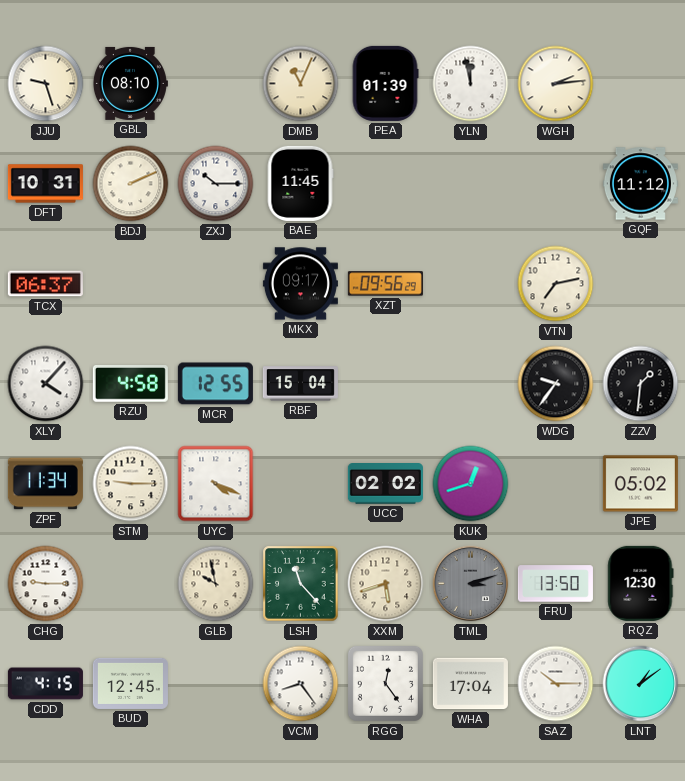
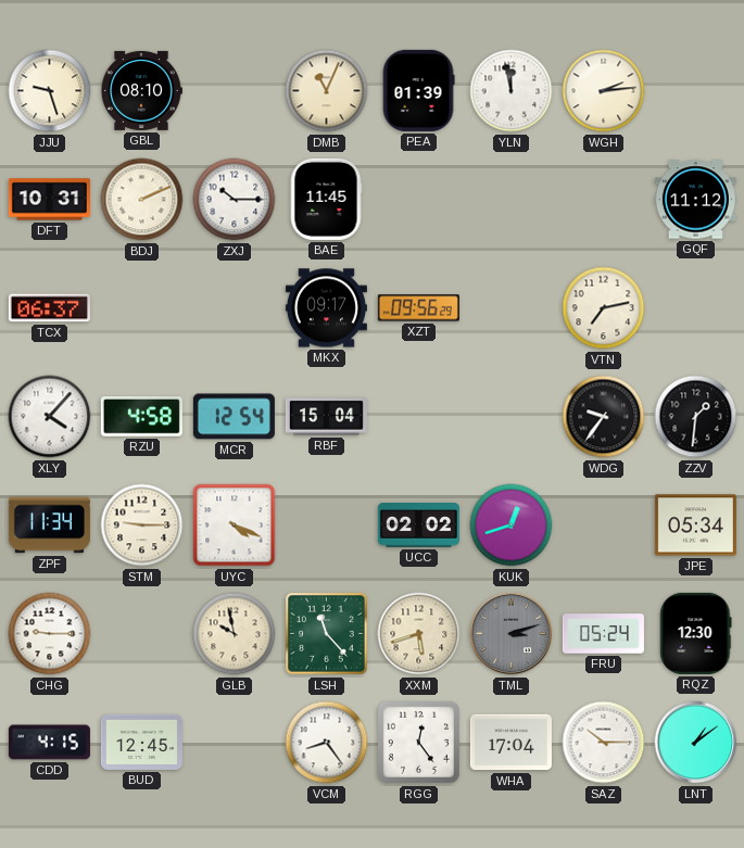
MCR: 12:55 -> 12:54 (234, 417)
JPE: 05:02 -> 05:34 (695, 526)
FRU: 13:50 -> 05:24 (603, 634)
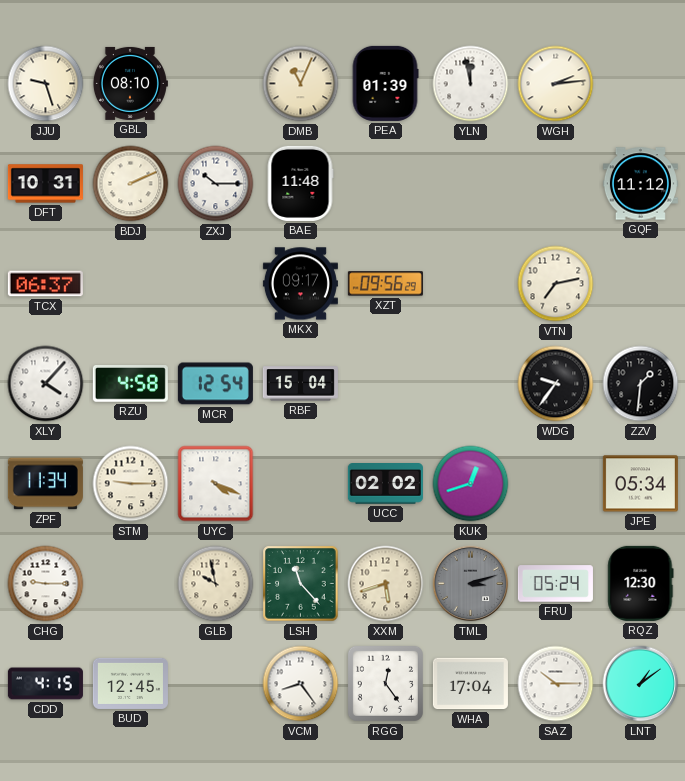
BAE: 11:45 -> 11:48 (300, 183)
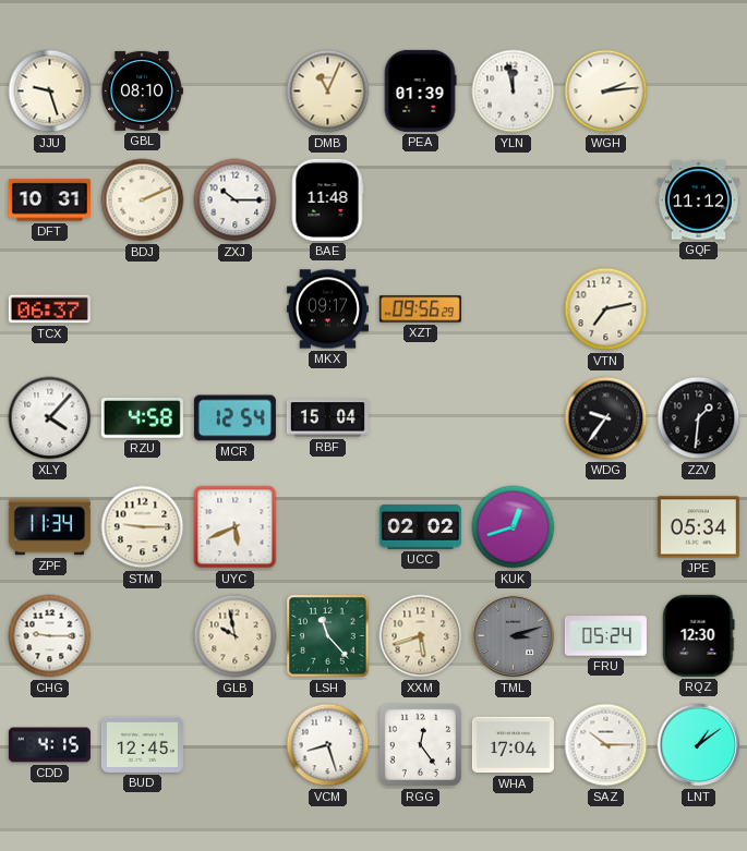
UYC: 4:19 -> 5:41 (236, 527)
VCM: 8:24 -> 8:27 (328, 745)
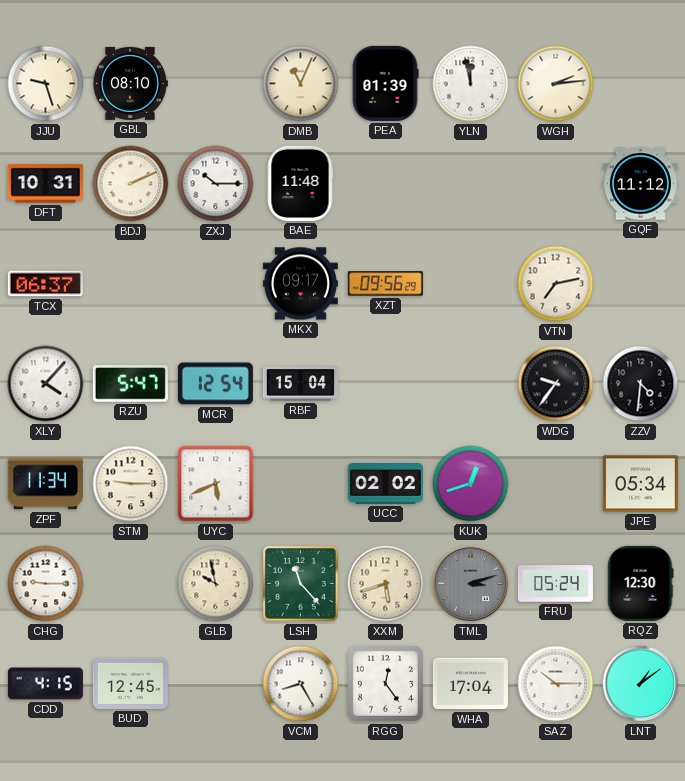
RZU: 4:58 -> 5:47 (130, 384)
ZZV: 1:31 -> 4:31 (641, 384)
VCM: 8:27 -> 8:25 (301, 684)
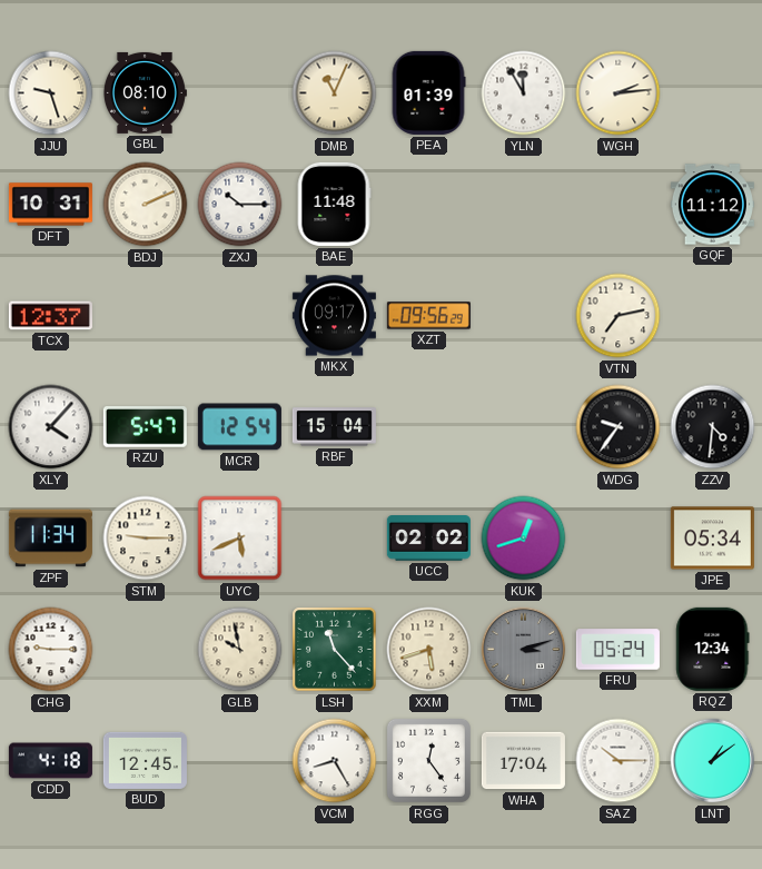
YLN: 11:58 -> 11:55 (524, 93)
TCX: 06:37 -> 12:37 (50, 316)
RQZ: 12:30 -> 12:34 (713, 649)
CDD: 4:15 -> 4:18 (50, 761)
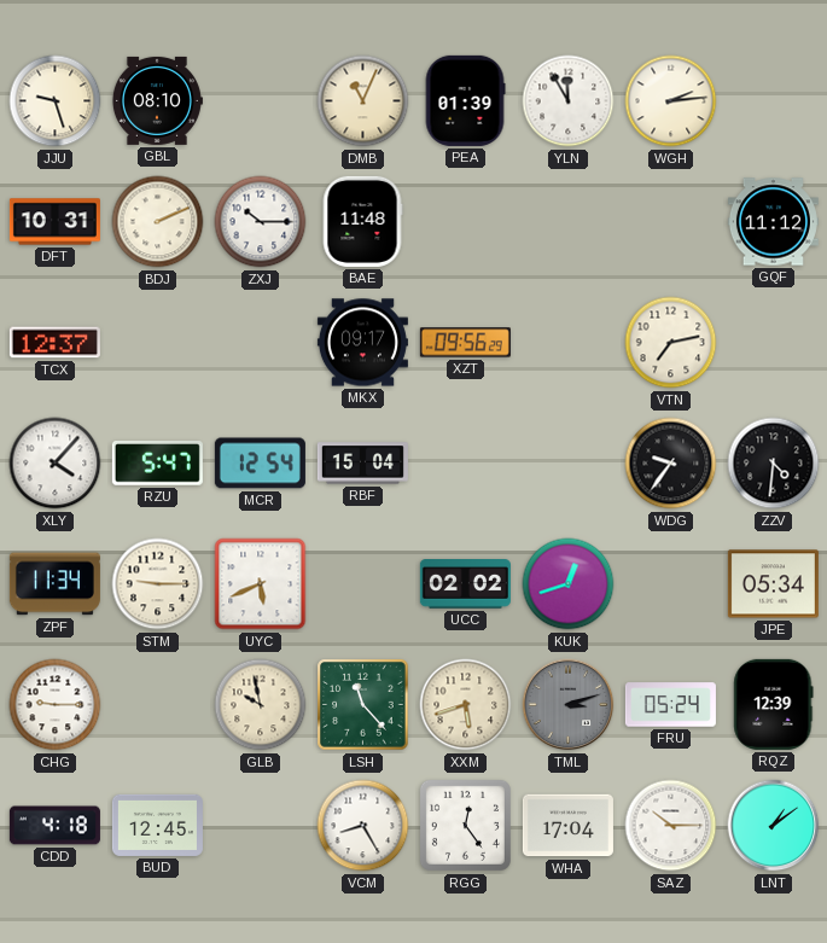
RQZ: 12:34 -> 12:39 (774, 704)
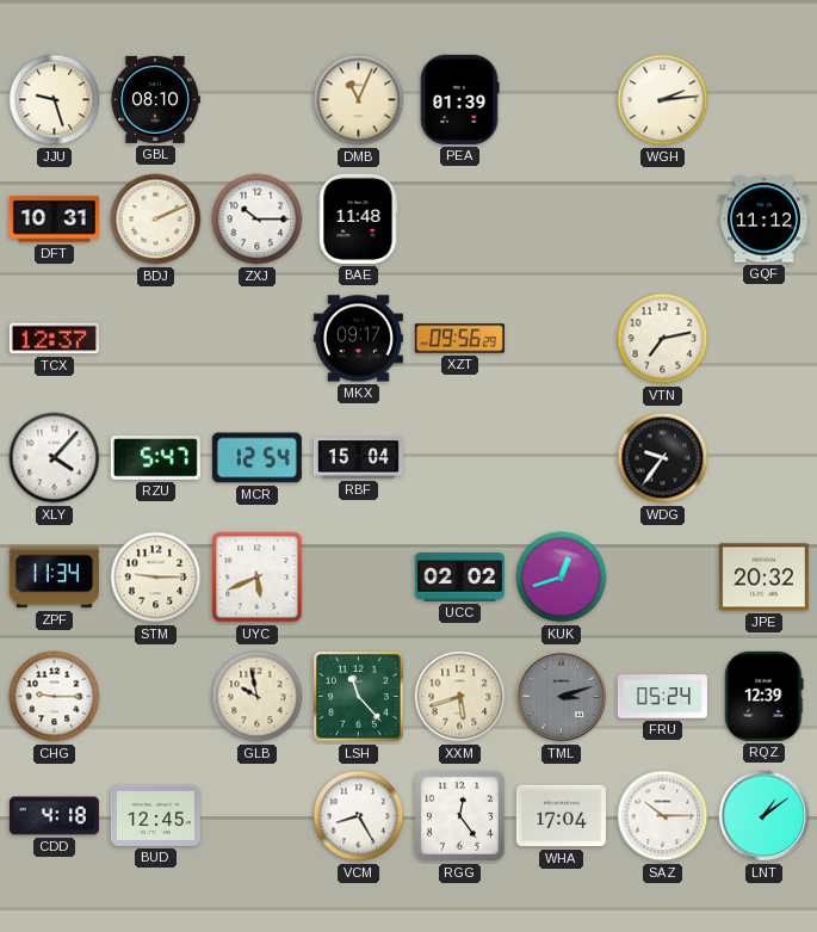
YLN: 11:55 -> none (569, 101)
ZZV: 4:31 -> none (774, 464)
JPE: 05:34 -> 20:32 (763, 578)
